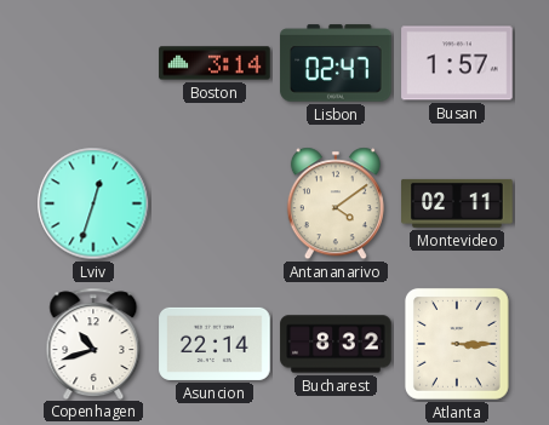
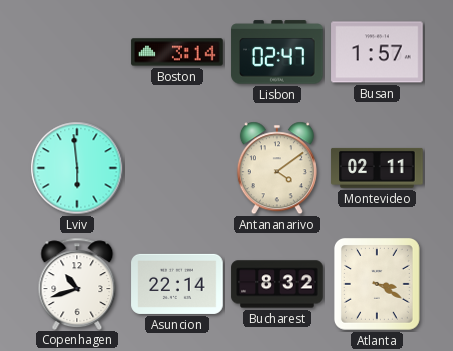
Lviv: 12:33 -> 5:59 (77, 168)
Atlanta: 3:15 -> 3:20 (377, 284)
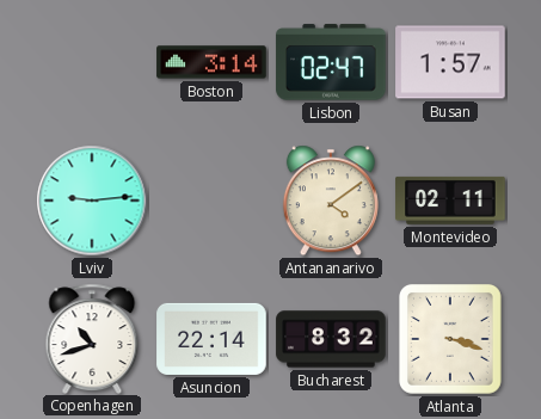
Lviv: 5:59 -> 9:14 (92, 201)
Atlanta: 3:20 -> 3:18 (450, 339)
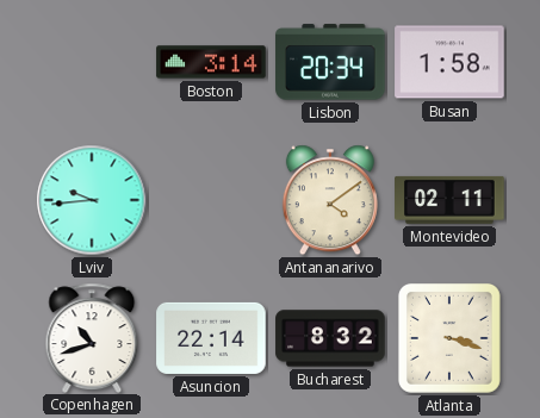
Lisbon: 02:47 -> 20:34 (330, 62)
Busan: 1:57 -> 1:58 (449, 62)
Lviv: 9:14 -> 9:44 (92, 200)
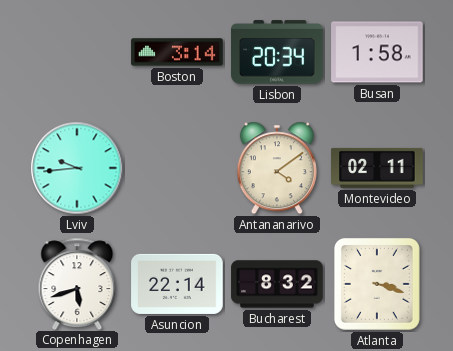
Copenhagen: 10:42 -> 5:42 (77, 283)
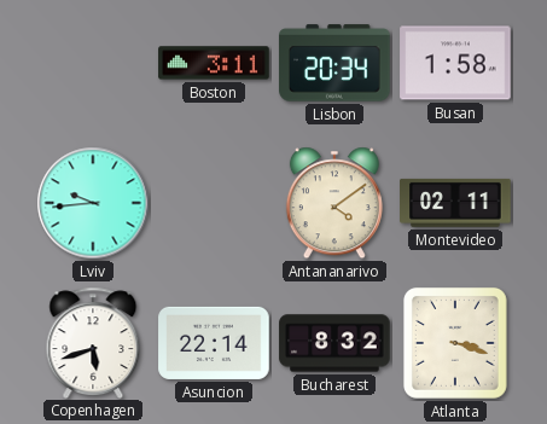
Boston: 3:14 -> 3:11 (214, 63)
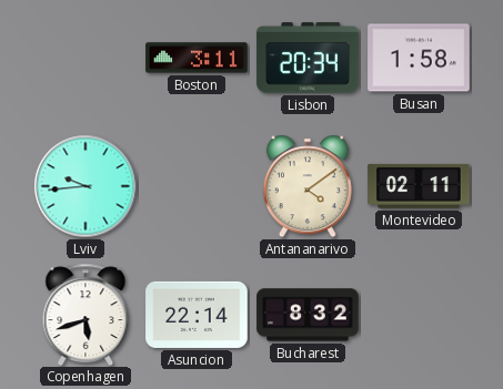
Atlanta: 3:18 -> none (455, 343)
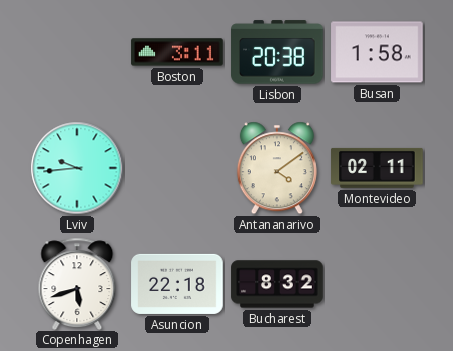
Lisbon: 20:34 -> 20:38 (277, 52)
Asuncion: 22:14 -> 22:18 (177, 284)
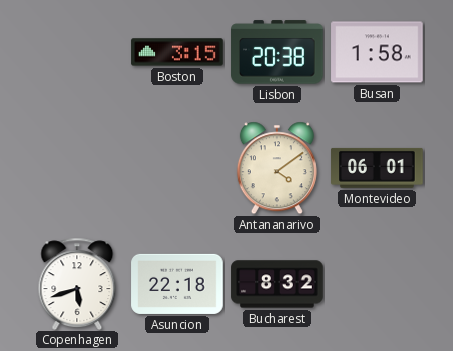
Boston: 3:11 -> 3:15 (177, 52)
Lviv: 9:44 -> none (77, 168)
Montevideo: 02:11 -> 06:01 (377, 168)
